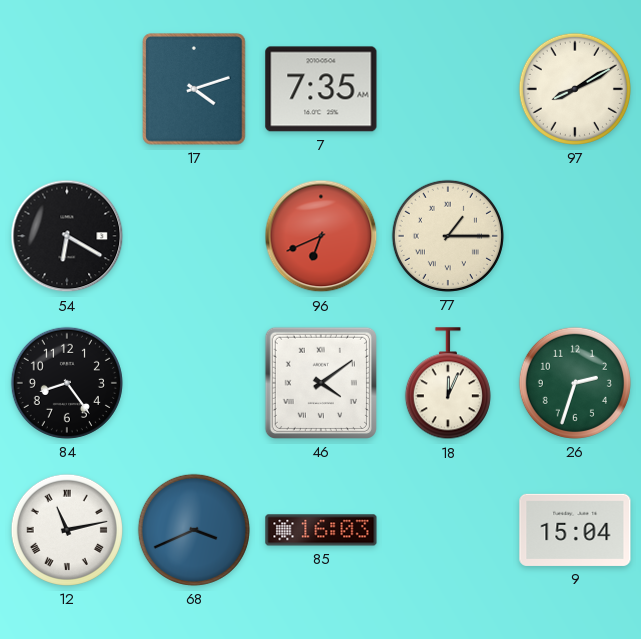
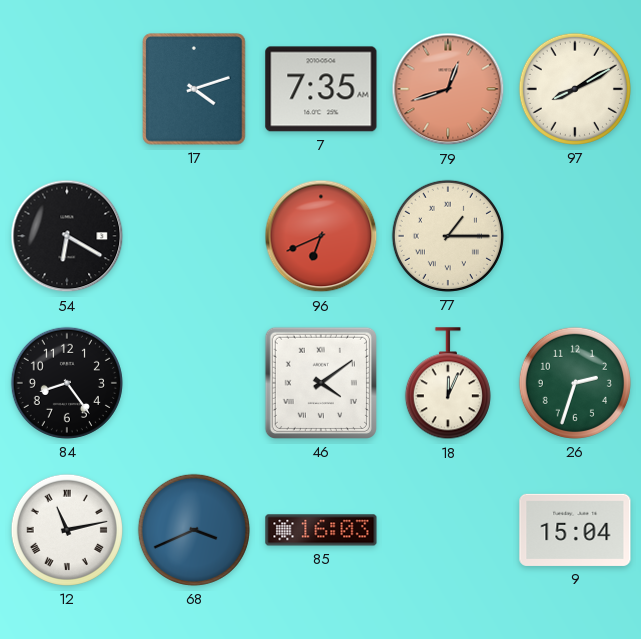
79: none -> 12:42 (448, 89)
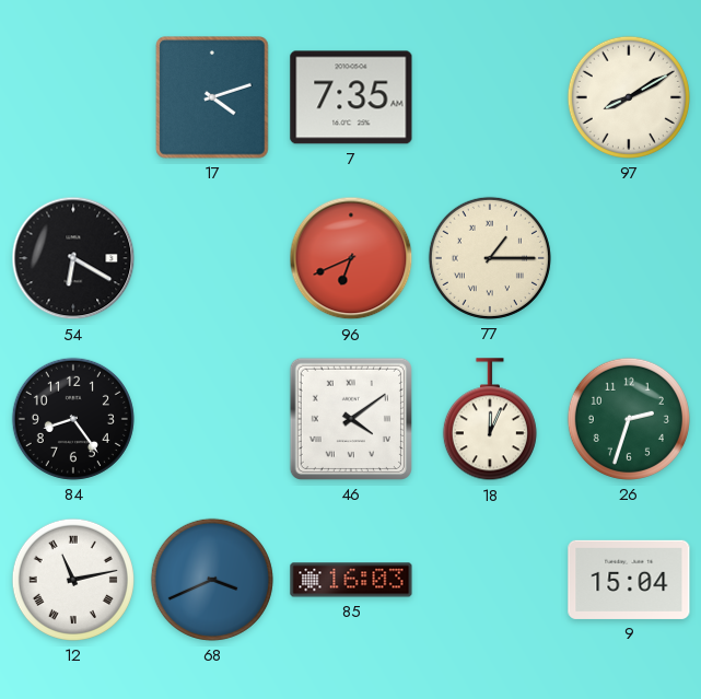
79: 12:42 -> none (448, 89)
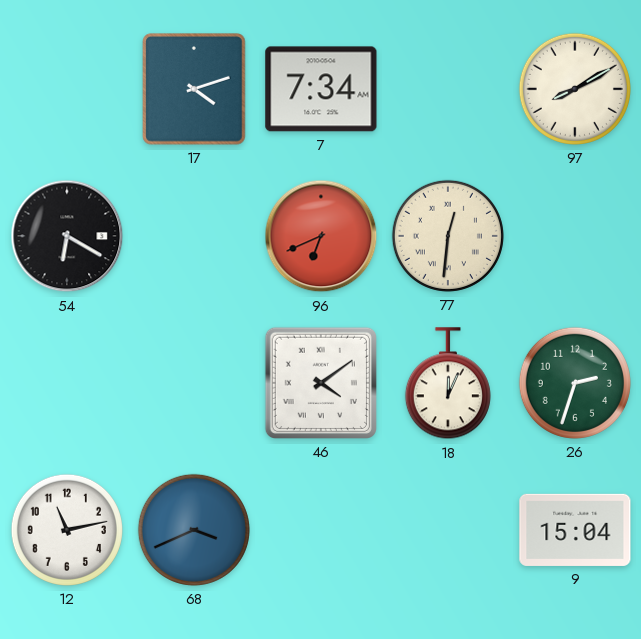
7: 7:35 -> 7:34 (321, 89)
77: 1:15 -> 12:31 (448, 236)
84: 8:24 -> none (73, 419)
12 numerals: Roman -> Arabic (67, 530)
85: 16:03 -> none (351, 580)
